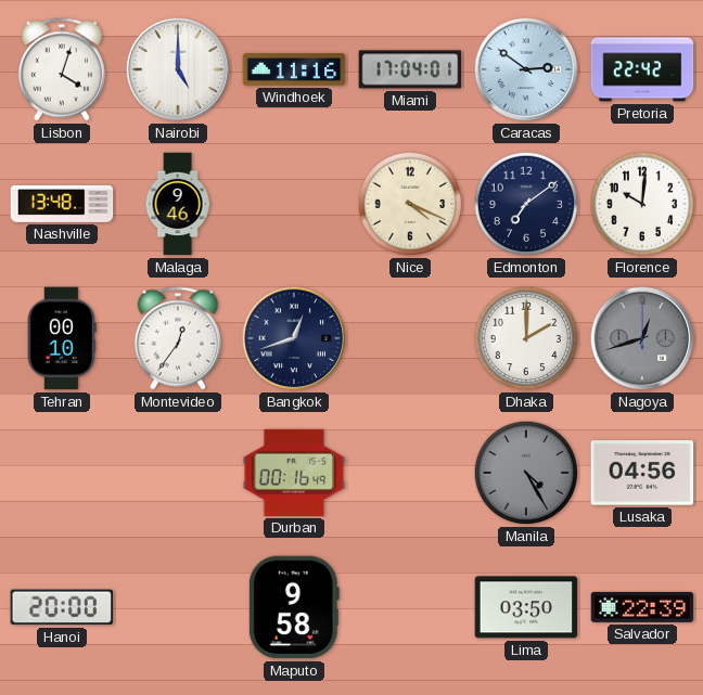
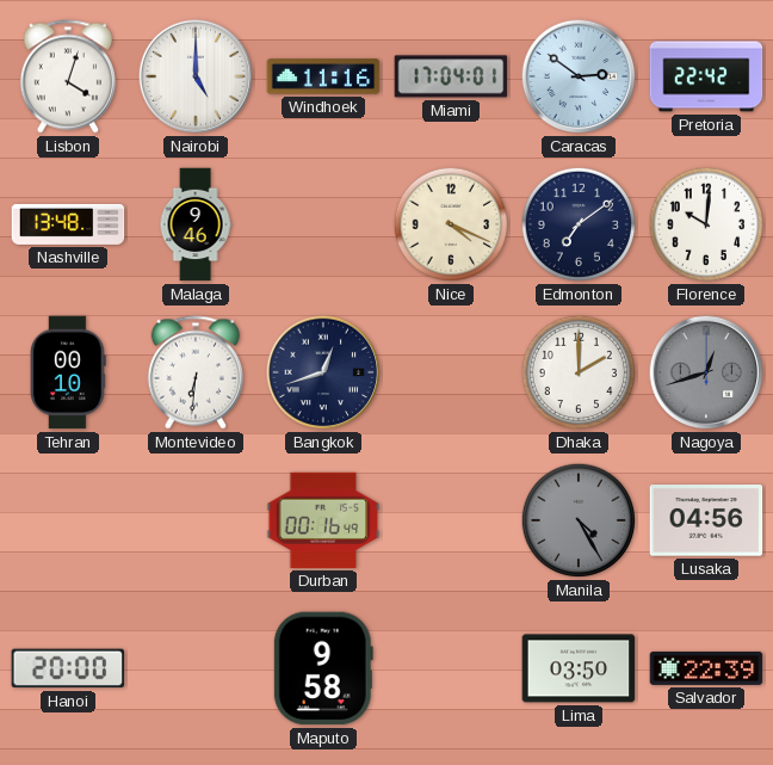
Montevideo: 12:36 -> 6:31 (196, 372)
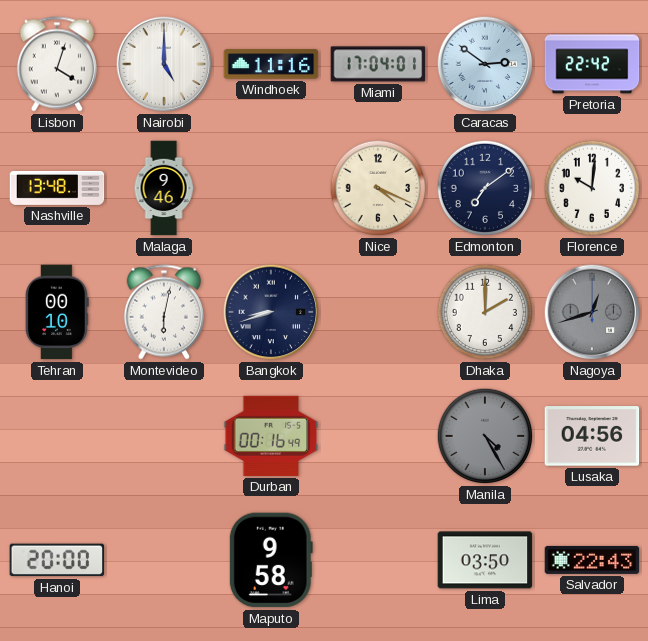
Montevideo: 6:31 -> 6:02 (164, 312)
Bangkok: 12:42 -> 8:42 (271, 312)
Salvador: 22:39 -> 22:43 (592, 560)
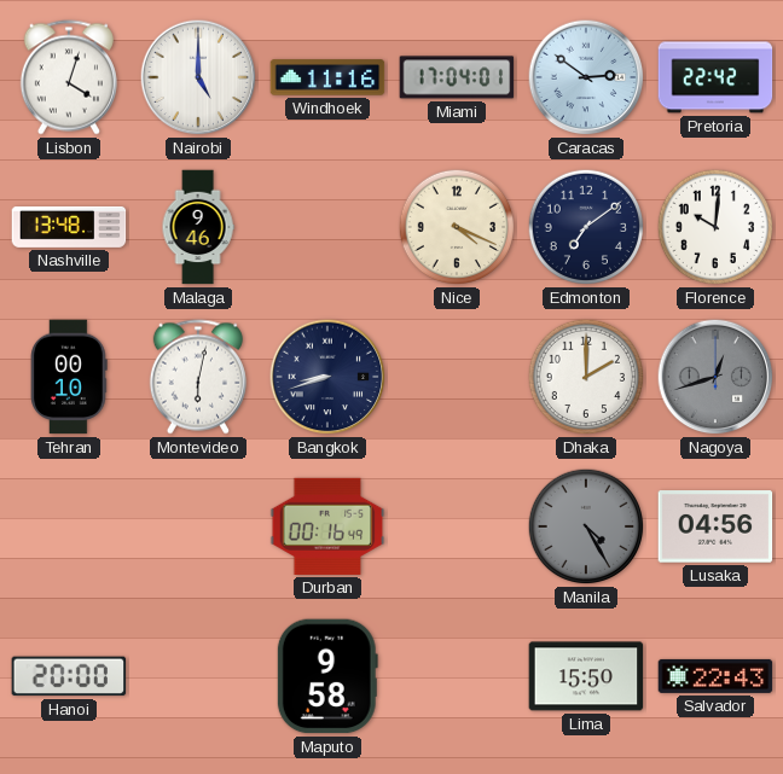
Lima: 03:50 -> 15:50 (586, 676)
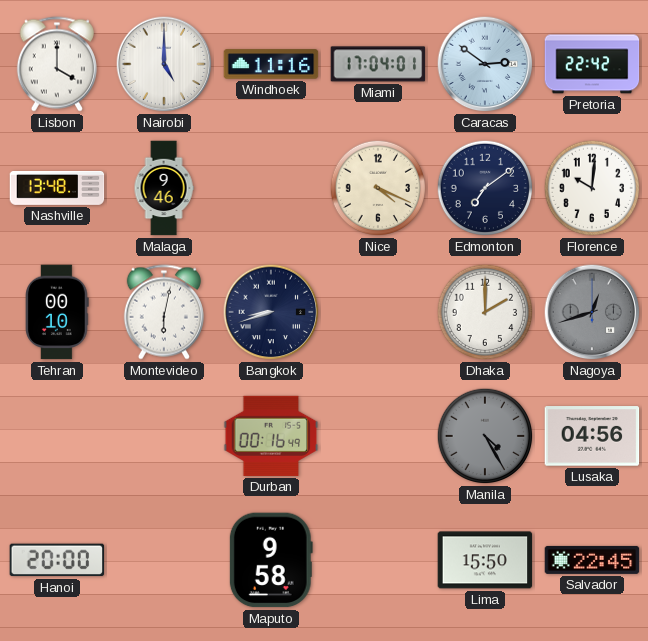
Lisbon: 4:03 -> 4:00 (57, 64)
Salvador: 22:43 -> 22:45 (592, 560)
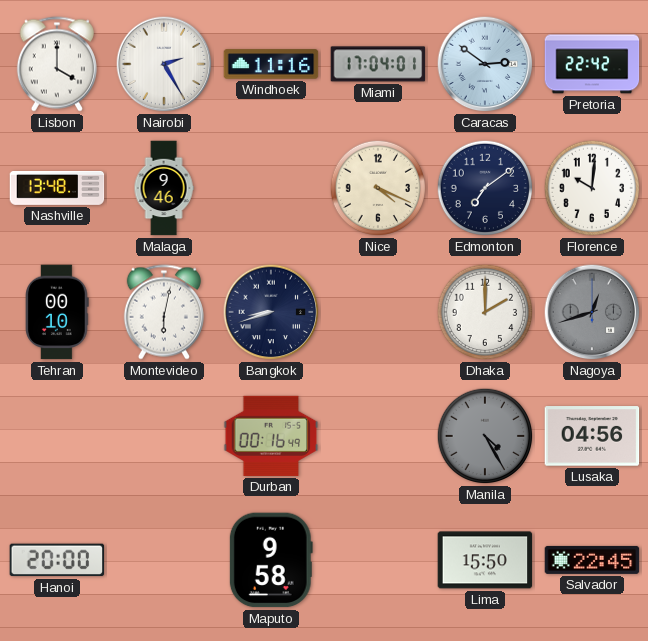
Nairobi: 5:00 -> 2:25 (164, 64)
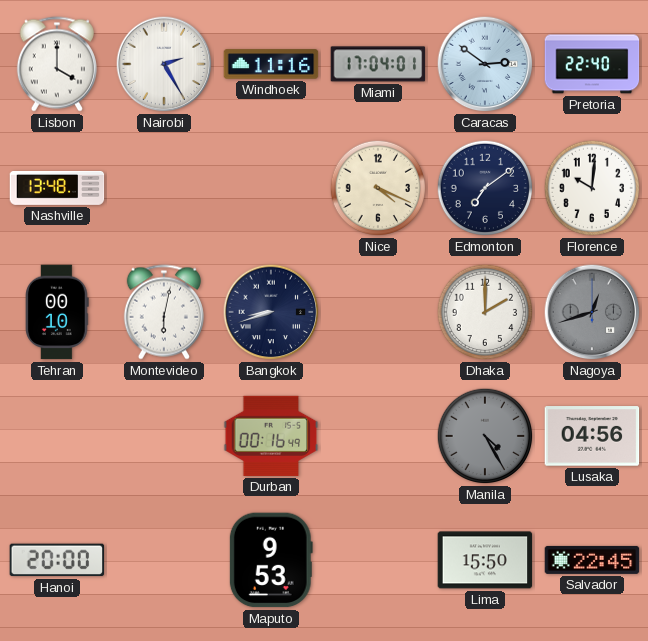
Pretoria: 22:42 -> 22:40 (592, 64)
Malaga: 9:46 -> none (164, 188)
Maputo: 9:58 -> 9:53 (271, 560)
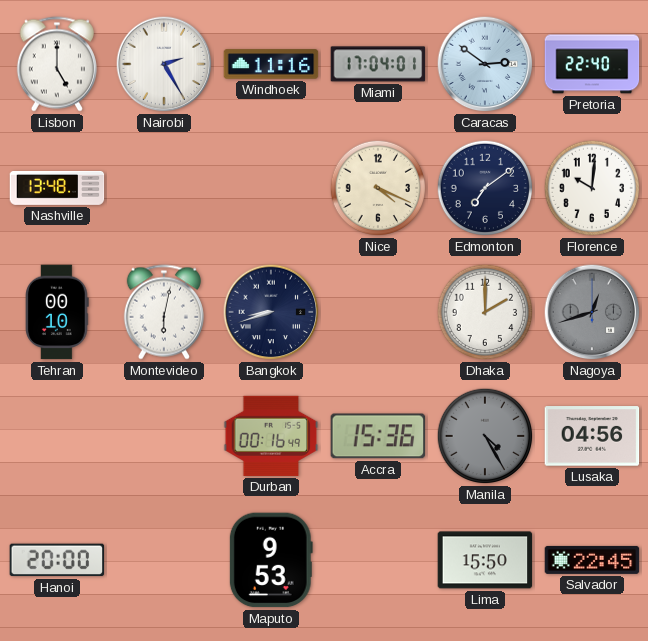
Lisbon: 4:00 -> 5:00 (57, 64)
Accra: none -> 15:36 (378, 436)
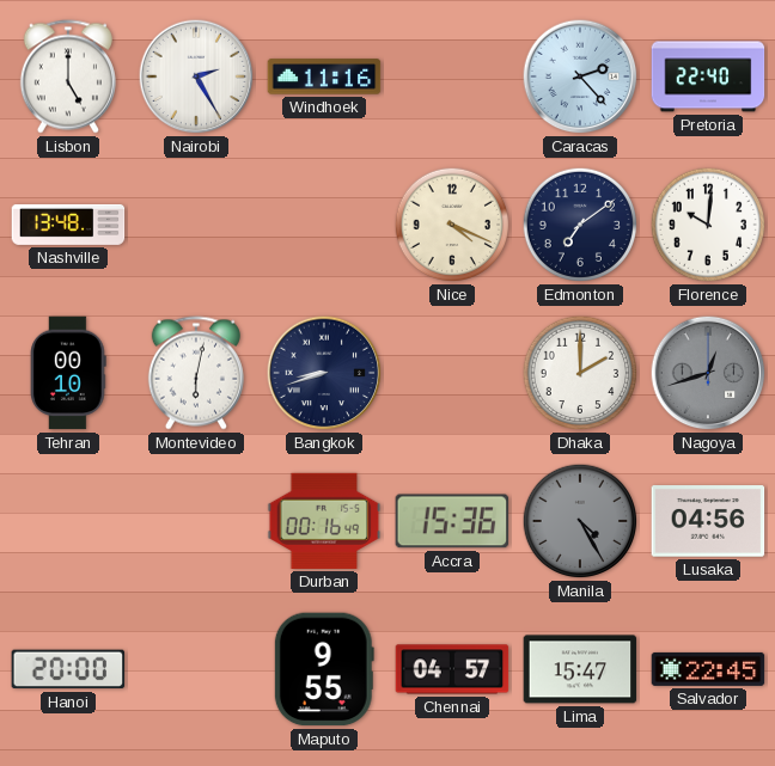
Miami: 17:04 -> none (378, 64)
Caracas: 2:51 -> 2:23 (580, 76)
Maputo: 9:53 -> 9:55 (324, 669)
Chennai: none -> 04:57 (452, 669)
Lima: 15:50 -> 15:47 (580, 669)
